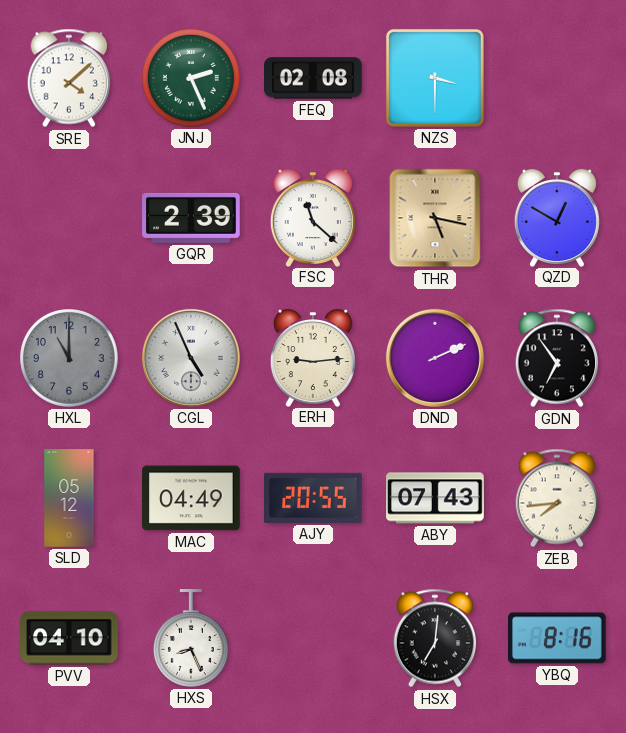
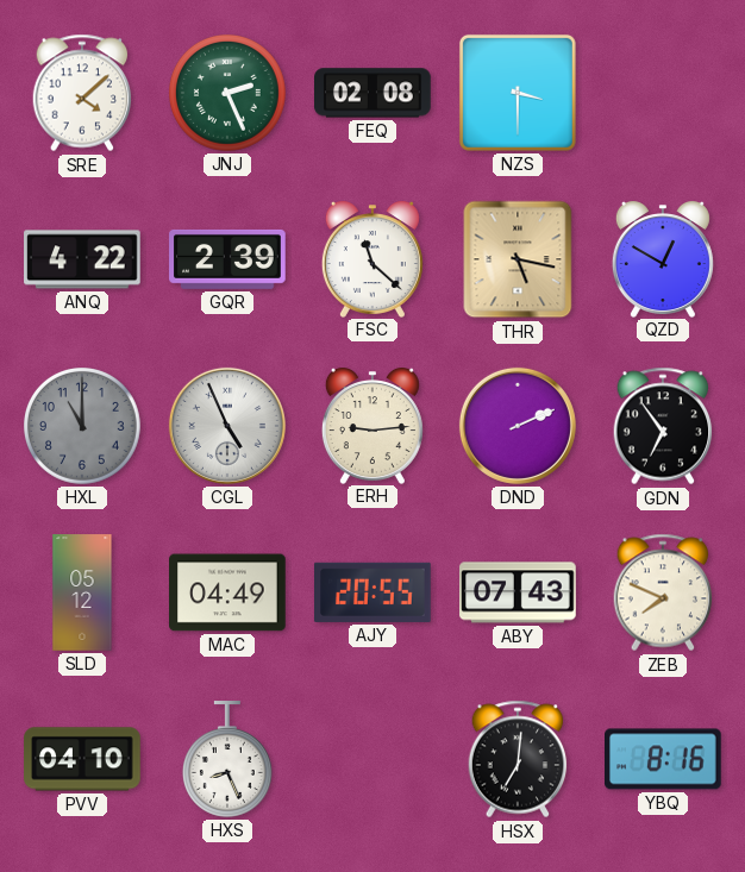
ANQ: none -> 4:22 (82, 259)
ZEB: 7:44 -> 7:49 (663, 592)
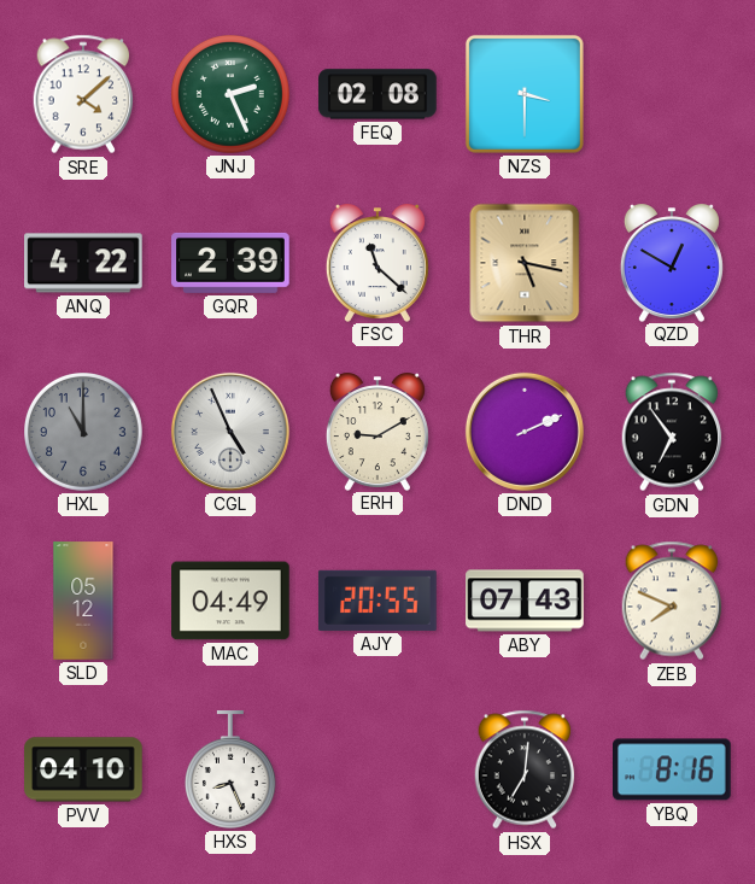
ERH: 9:14 -> 9:10 (377, 432)
